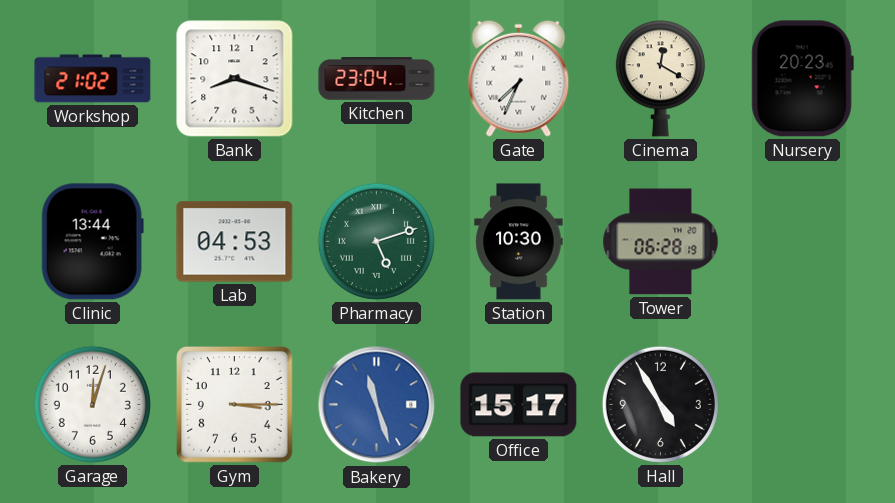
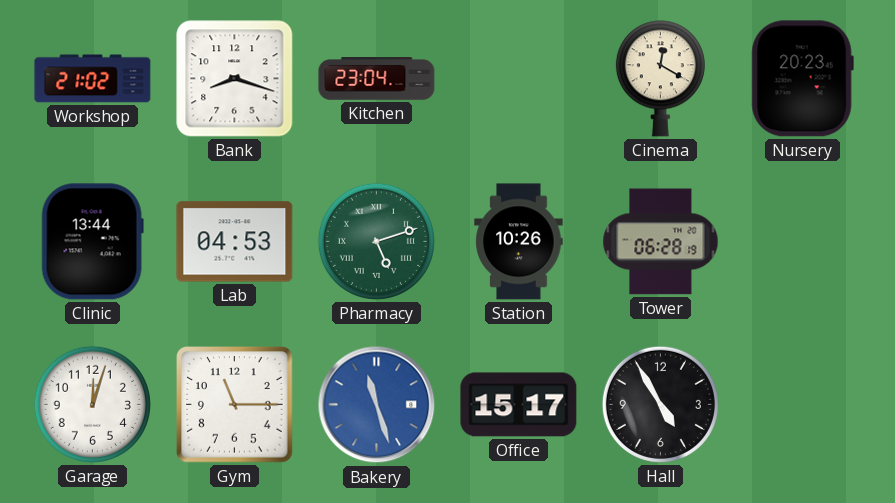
Gate: 7:34 -> none (519, 78)
Station: 10:30 -> 10:26 (519, 242)
Gym: 3:15 -> 11:15 (235, 405)
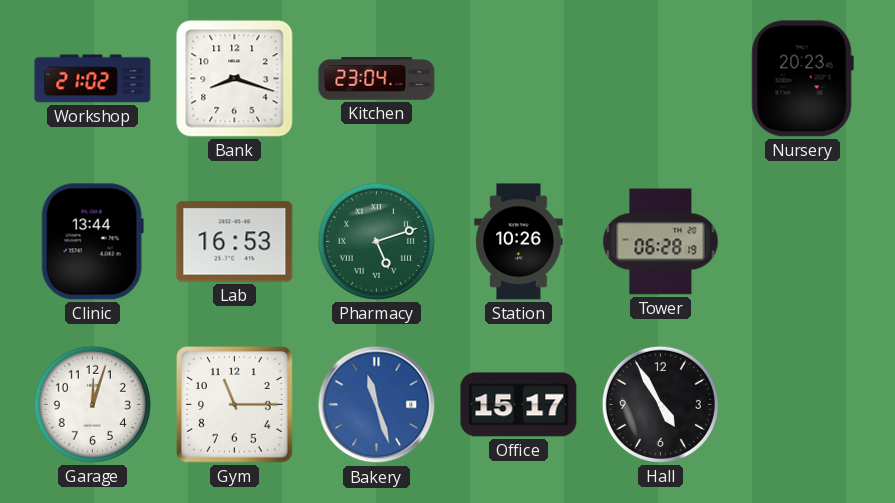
Cinema: 12:20 -> none (660, 79)
Lab: 04:53 -> 16:53 (235, 242)
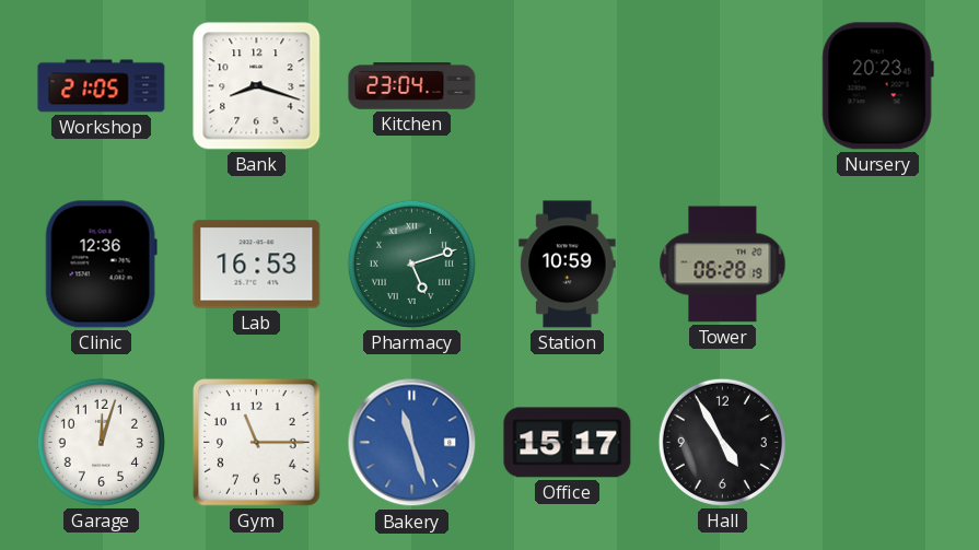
Workshop: 21:02 -> 21:05 (102, 86)
Clinic: 13:44 -> 12:36 (101, 265)
Station: 10:26 -> 10:59 (568, 265)
